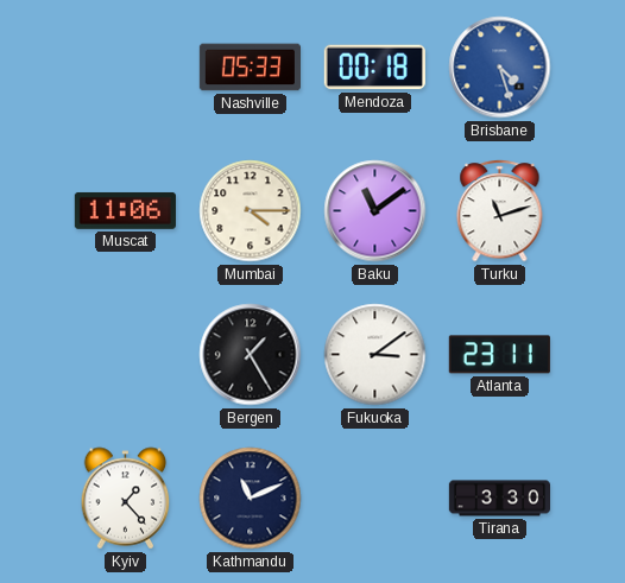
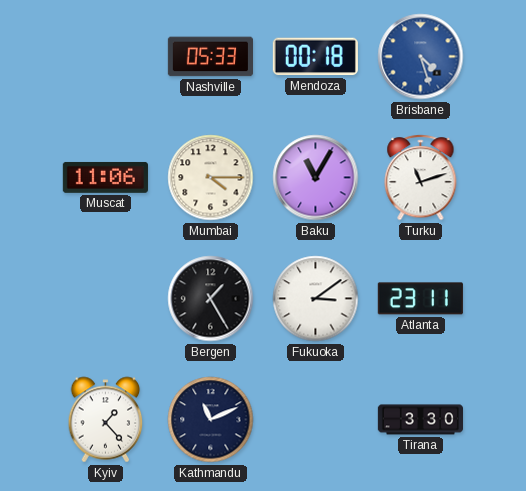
Baku: 11:09 -> 11:05 (316, 178)
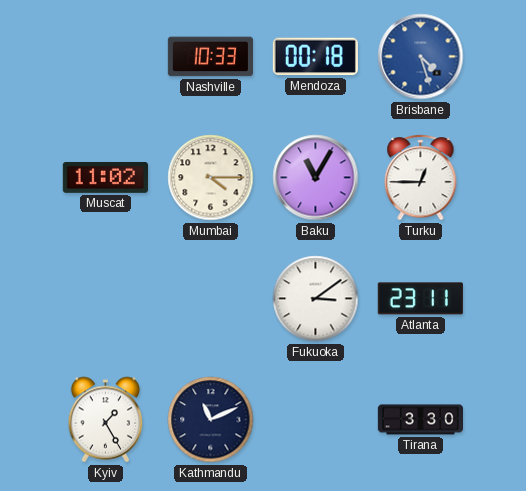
Nashville: 05:33 -> 10:33 (210, 57)
Muscat: 11:06 -> 11:02 (105, 177)
Turku: 11:12 -> 12:45 (421, 178)
Bergen: 1:25 -> none (211, 299)
Kyiv: 1:23 -> 1:25 (106, 420)
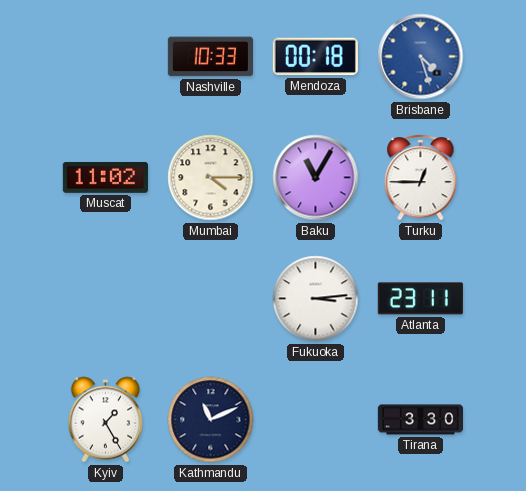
Fukuoka: 3:09 -> 3:14 (316, 299)
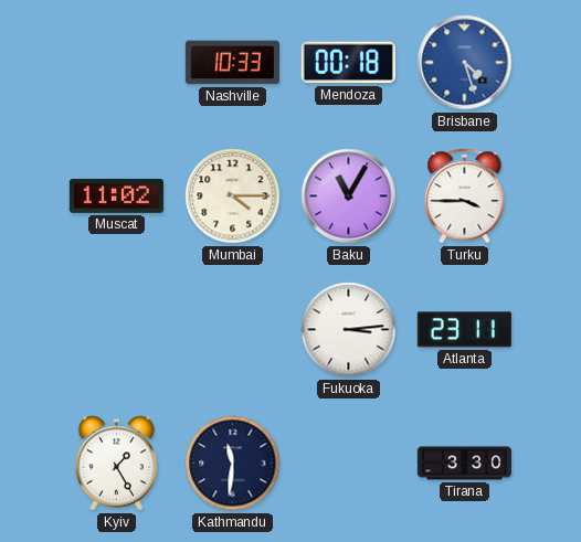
Turku: 12:45 -> 3:45 (465, 196)
Kathmandu: 11:11 -> 11:31 (233, 464)
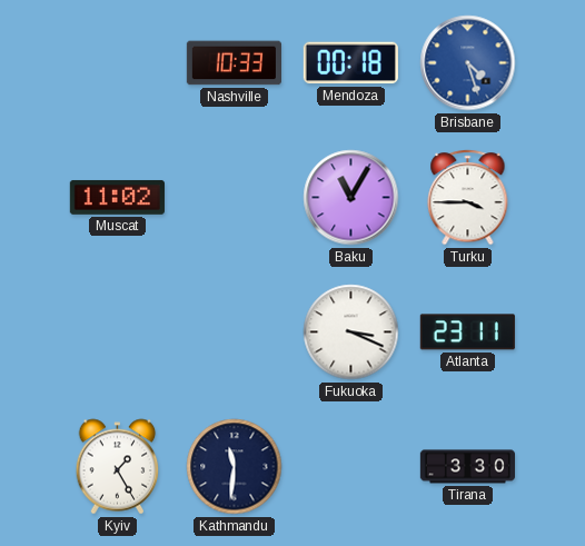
Mumbai: 4:15 -> none (233, 196)
Fukuoka: 3:14 -> 3:19 (351, 332)
